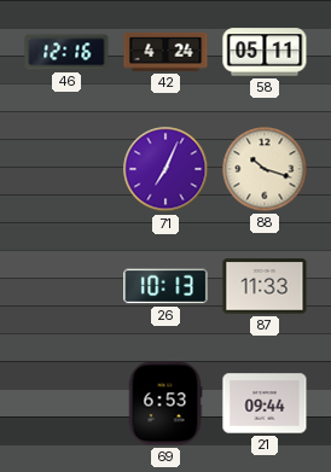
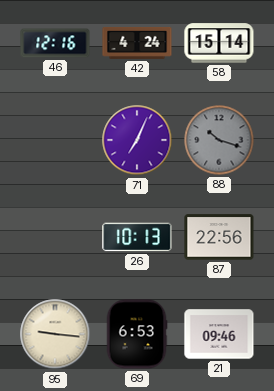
58: 05:11 -> 15:14 (219, 43)
88 dial: cream -> grey (219, 140)
87: 11:33 -> 22:56 (219, 237)
95: none -> 9:16 (55, 334)
21: 09:44 -> 09:46 (219, 334)
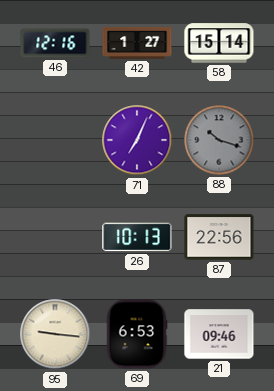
42: 4:24 -> 1:27 (137, 43)
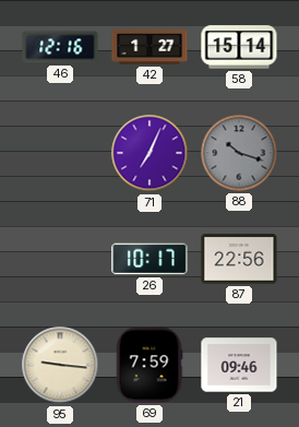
26: 10:13 -> 10:17 (149, 259)
69: 6:53 -> 7:59 (149, 365)
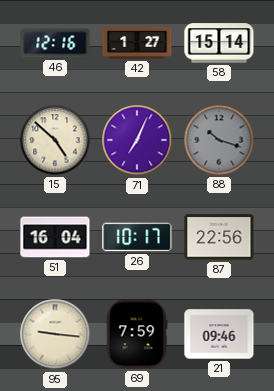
15: none -> 4:52 (55, 140)
51: none -> 16:04 (55, 237)
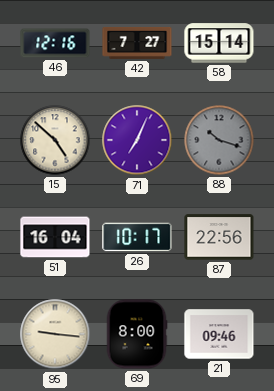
42: 1:27 -> 7:27 (137, 43)
69: 7:59 -> 8:00 (137, 334)
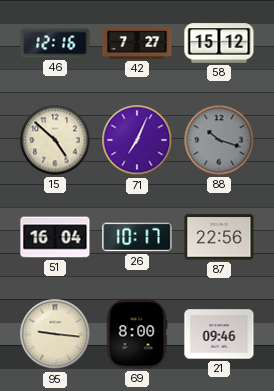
58: 15:14 -> 15:12 (219, 43)
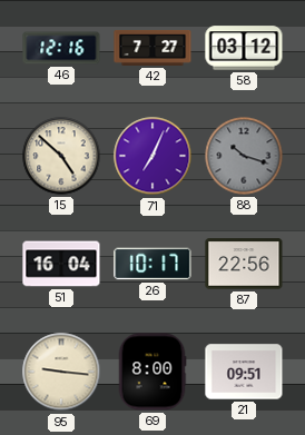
58: 15:12 -> 03:12 (244, 48)
21: 09:46 -> 09:51 (244, 372)
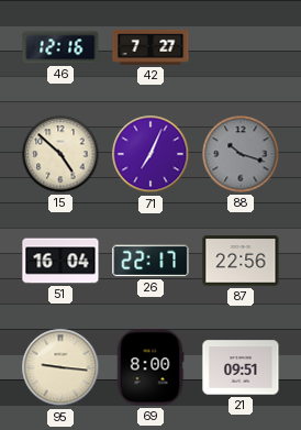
58: 03:12 -> none (244, 48)
26: 10:17 -> 22:17 (150, 261)
